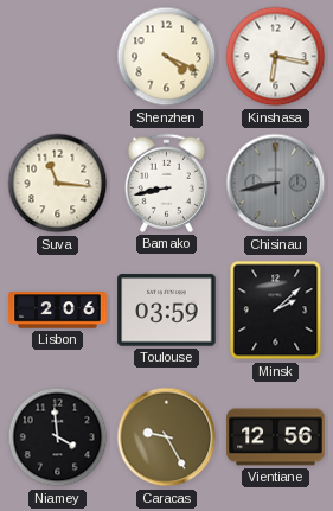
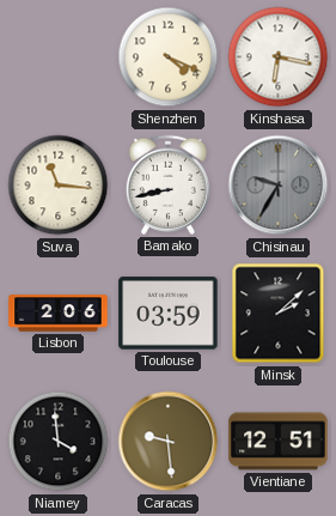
Chisinau: 8:43 -> 9:35 (279, 186)
Caracas: 9:25 -> 9:29 (169, 442)
Vientiane: 12:56 -> 12:51 (279, 442)
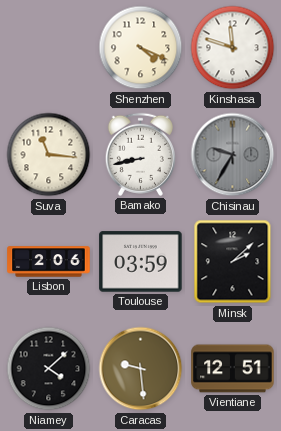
Kinshasa: 6:17 -> 11:48 (233, 48)
Niamey: 3:59 -> 4:08 (49, 369)
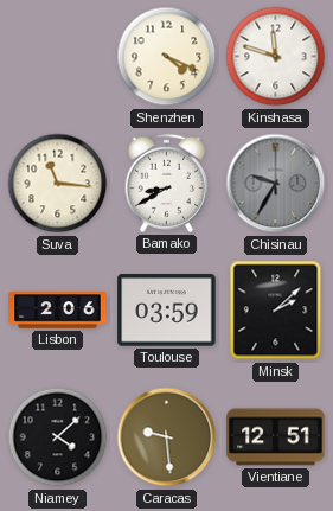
Bamako: 8:43 -> 8:40 (166, 183)
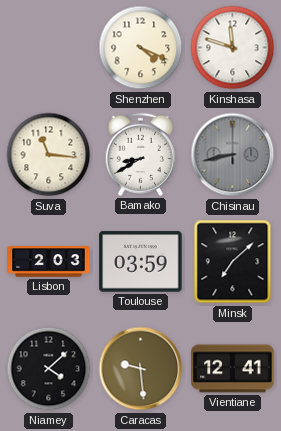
Chisinau: 9:35 -> 8:43 (233, 155)
Lisbon: 2:06 -> 2:03 (49, 262)
Minsk: 2:08 -> 7:08 (233, 262)
Vientiane: 12:51 -> 12:41 (233, 369)
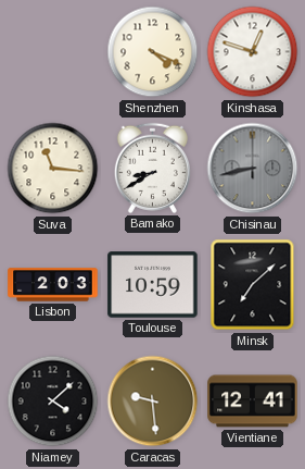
Kinshasa: 11:48 -> 12:48 (253, 52)
Toulouse: 03:59 -> 10:59 (153, 285)
